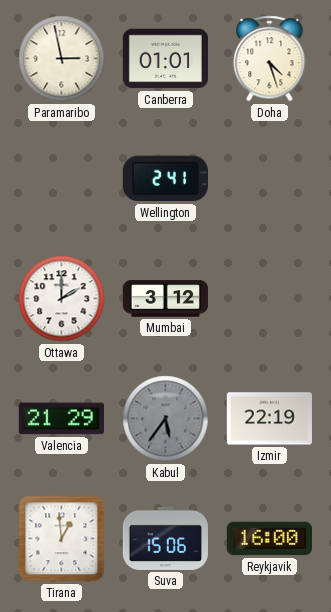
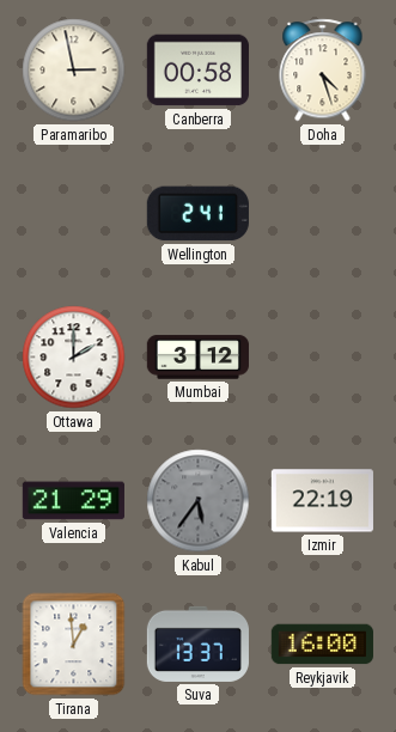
Canberra: 01:01 -> 00:58 (197, 71)
Suva: 15:06 -> 13:37 (197, 643)
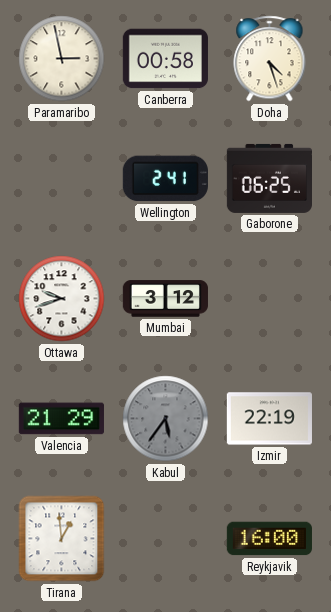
Gaborone: none -> 06:25 (269, 178)
Ottawa: 2:00 -> 9:42 (62, 299)
Suva: 13:37 -> none (197, 643)
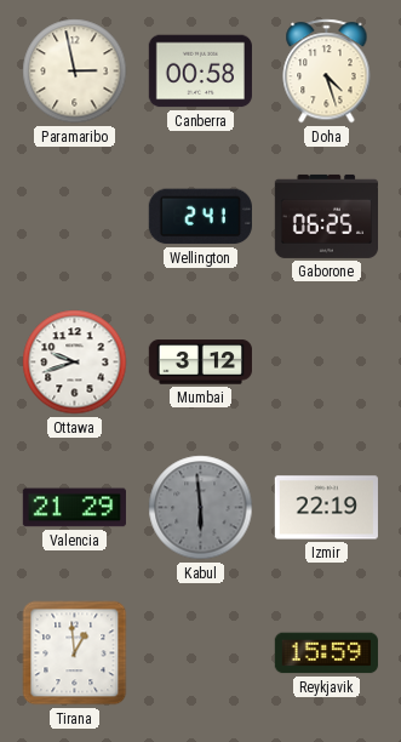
Kabul: 5:36 -> 5:59 (201, 508)
Reykjavik: 16:00 -> 15:59 (326, 653)
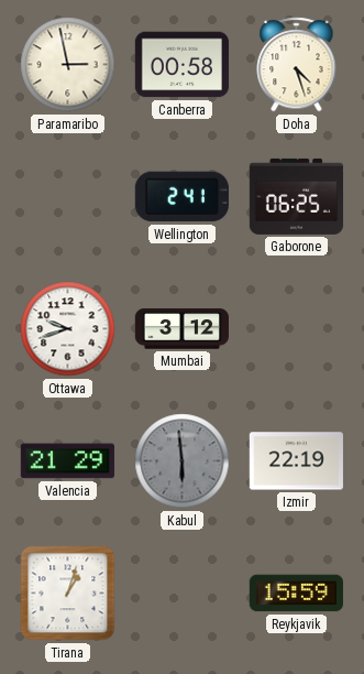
Tirana: 12:59 -> 1:03 (68, 594)
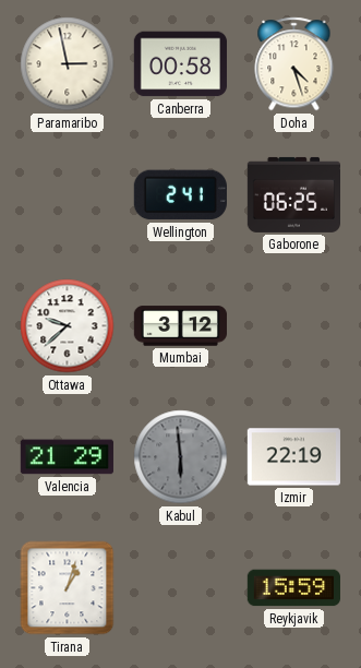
Ottawa: 9:42 -> 9:38 (68, 326)
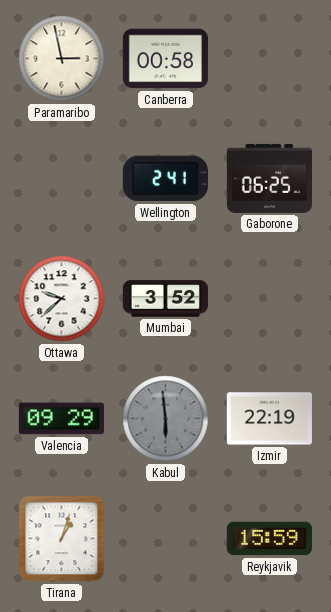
Doha: 4:27 -> none (294, 64)
Mumbai: 3:12 -> 3:52 (165, 299)
Valencia: 21:29 -> 09:29 (61, 419)
